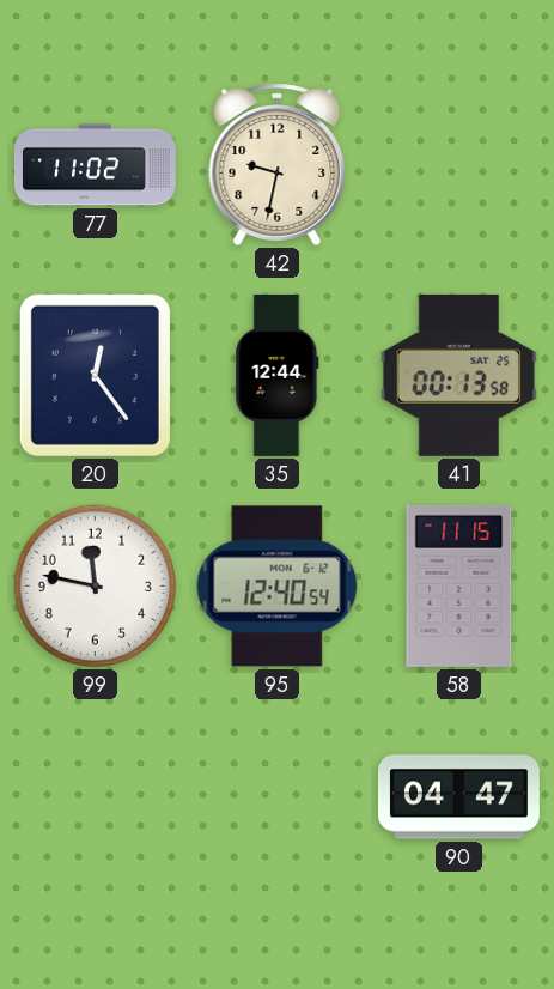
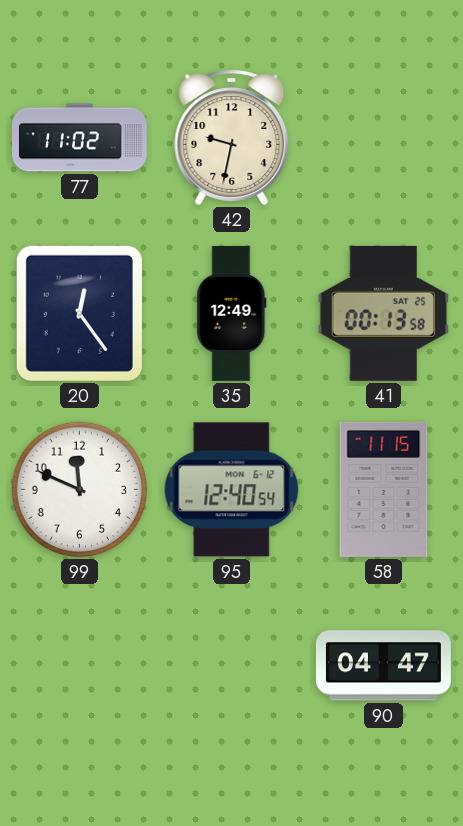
35: 12:44 -> 12:49 (232, 313)
99: 11:47 -> 11:49 (79, 489)
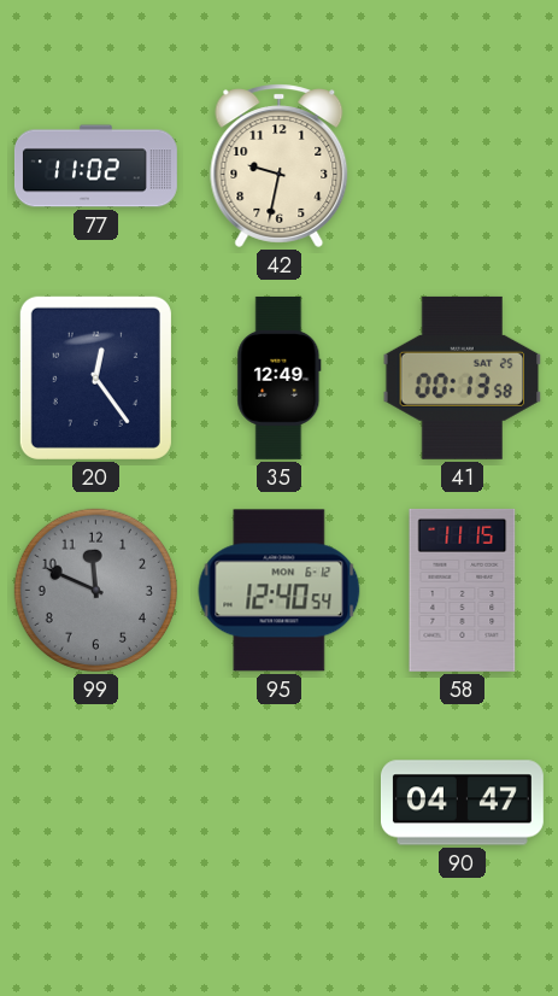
99 dial: white -> grey (95, 590)
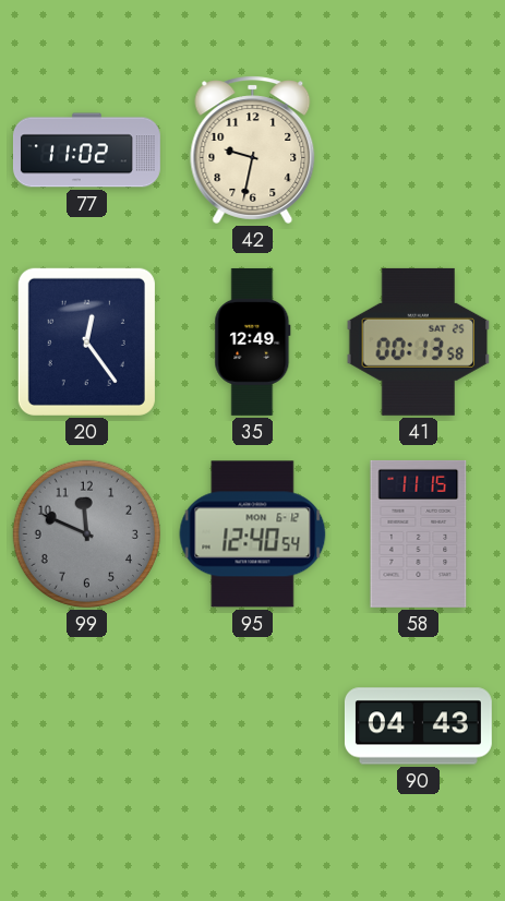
90: 04:47 -> 04:43 (418, 726)
